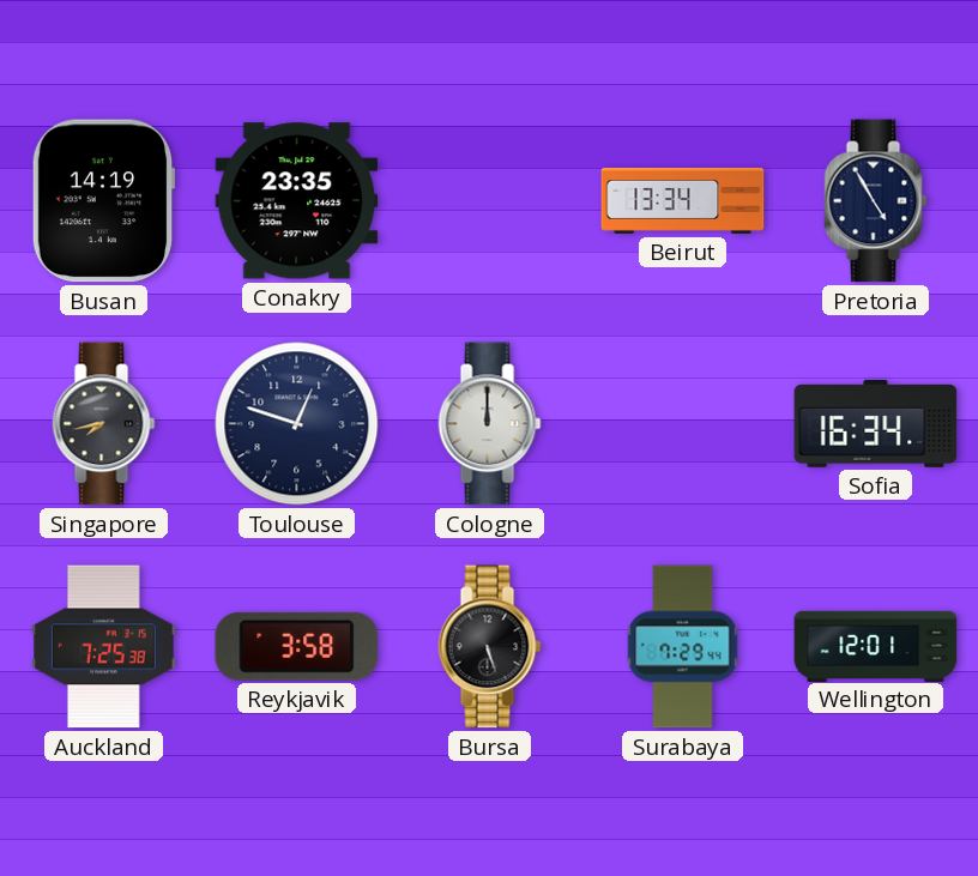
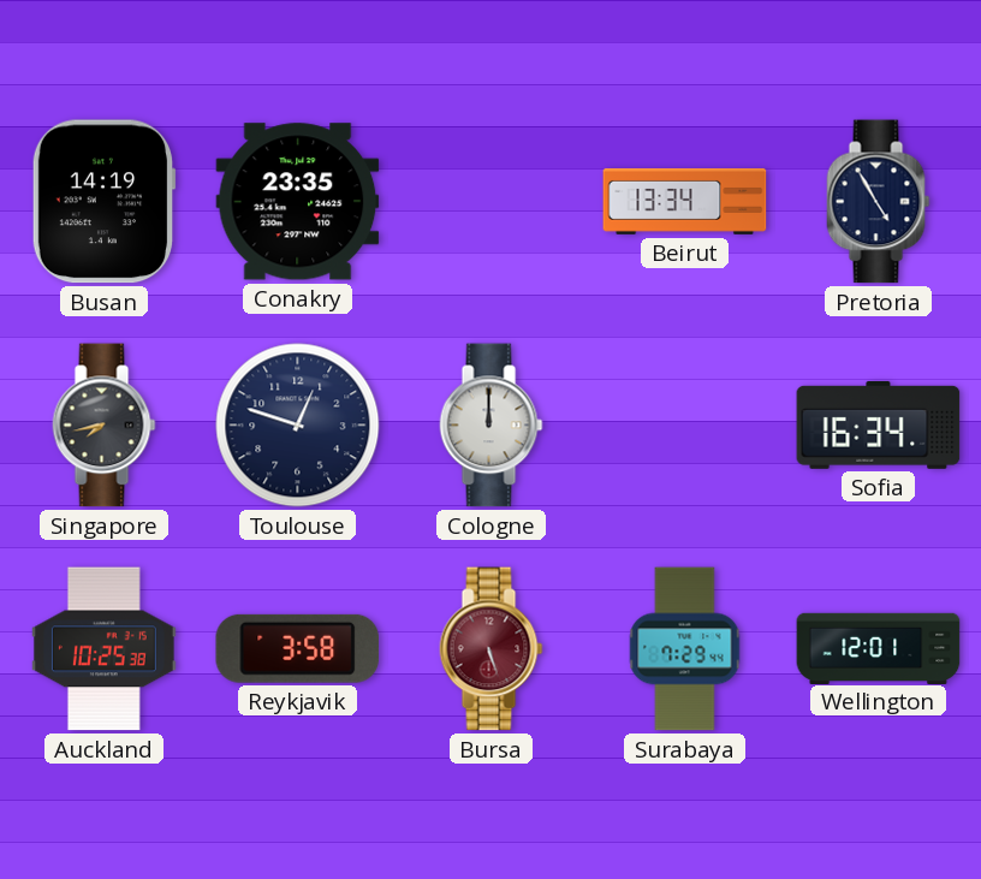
Auckland: 7:25 -> 10:25 (103, 649)
Bursa dial: black -> burgundy (492, 649)
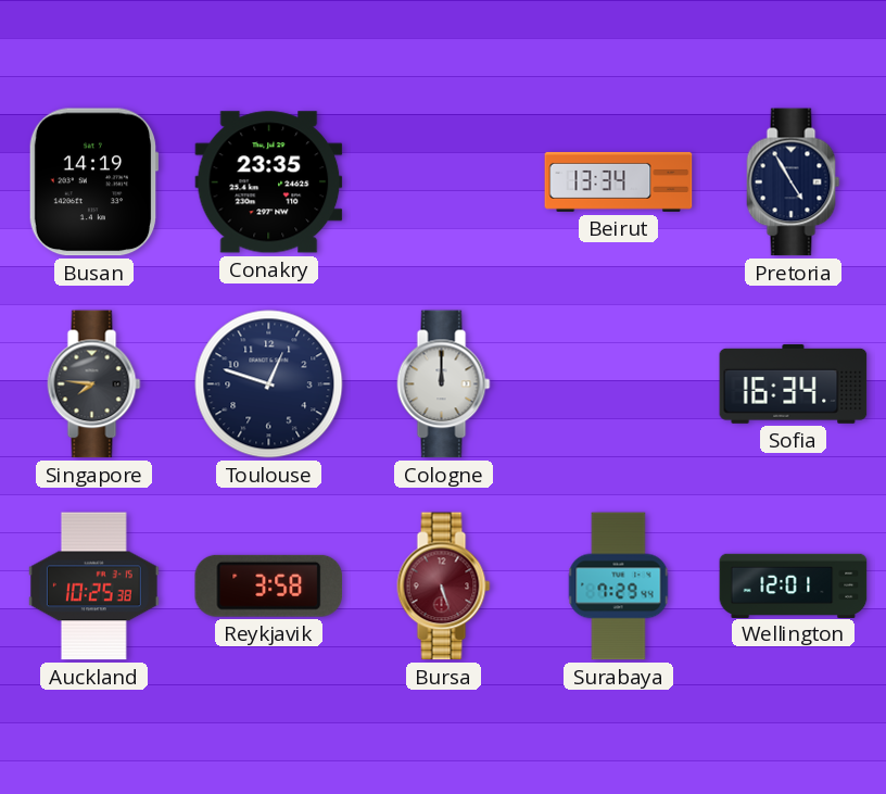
Singapore: 7:43 -> 7:46 (94, 385)
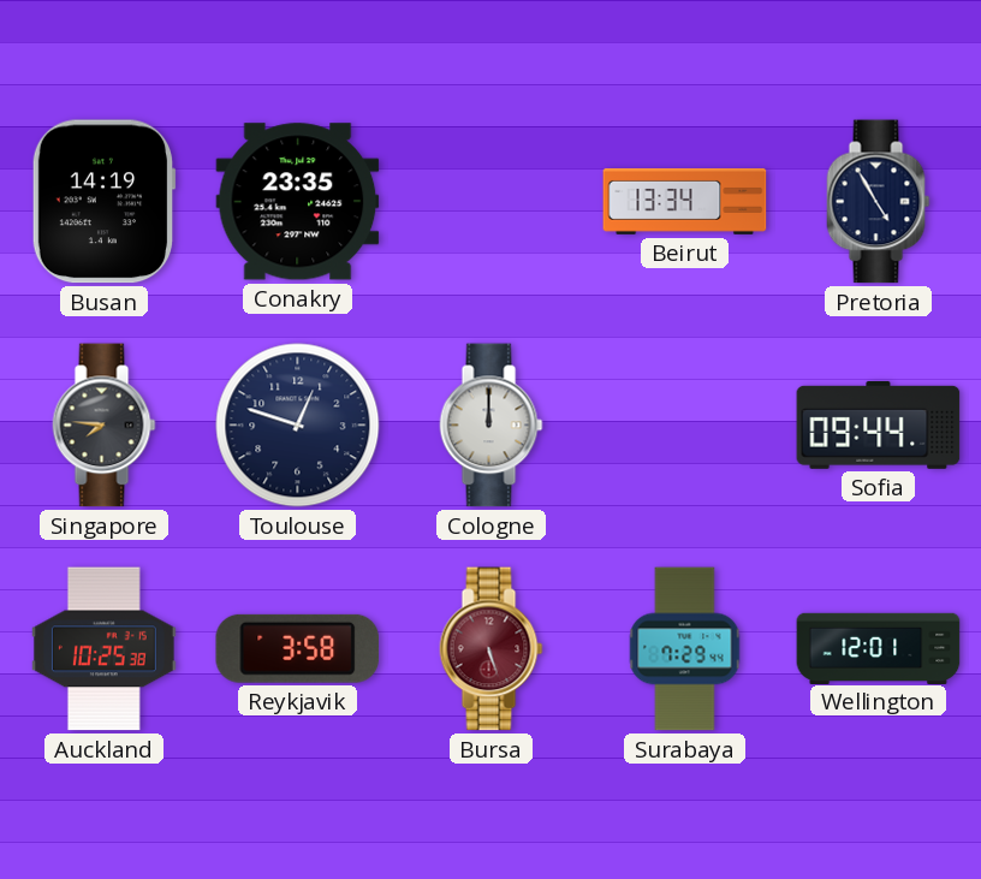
Sofia: 16:34 -> 09:44 (879, 424)
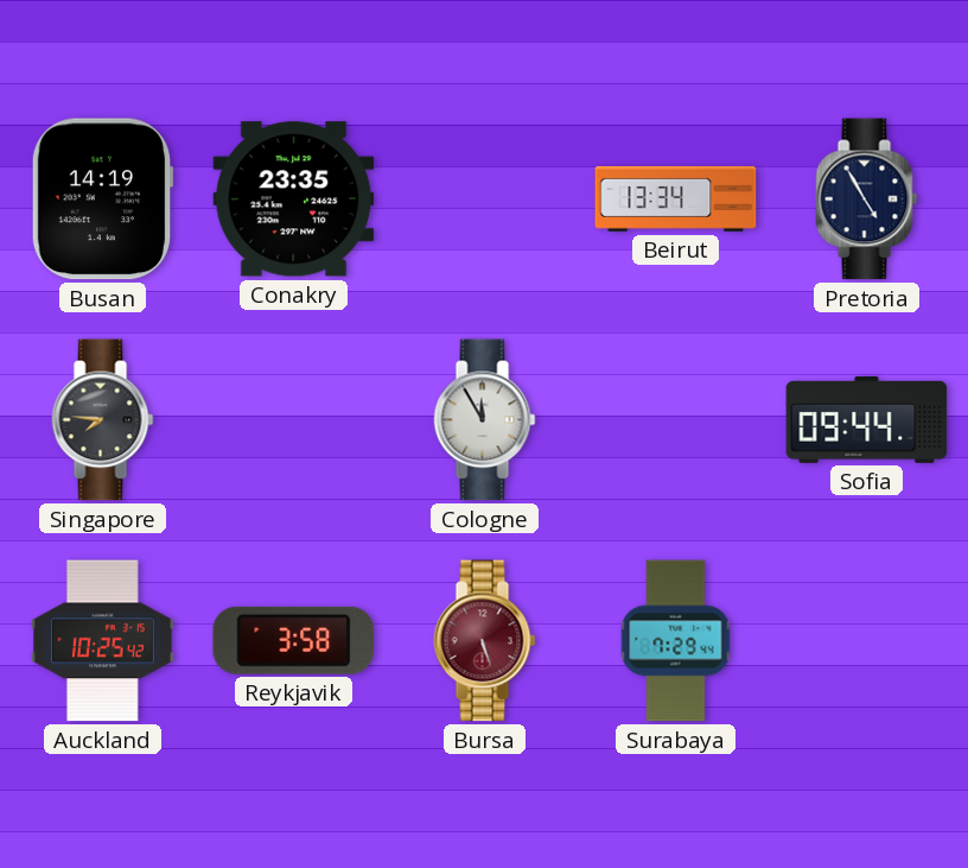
Toulouse: 12:48 -> none (298, 426)
Cologne: 12:00 -> 11:55 (485, 420)
Auckland: 10:25:38 -> 10:25:42 (102, 641)
Wellington: 12:01 -> none (879, 648)
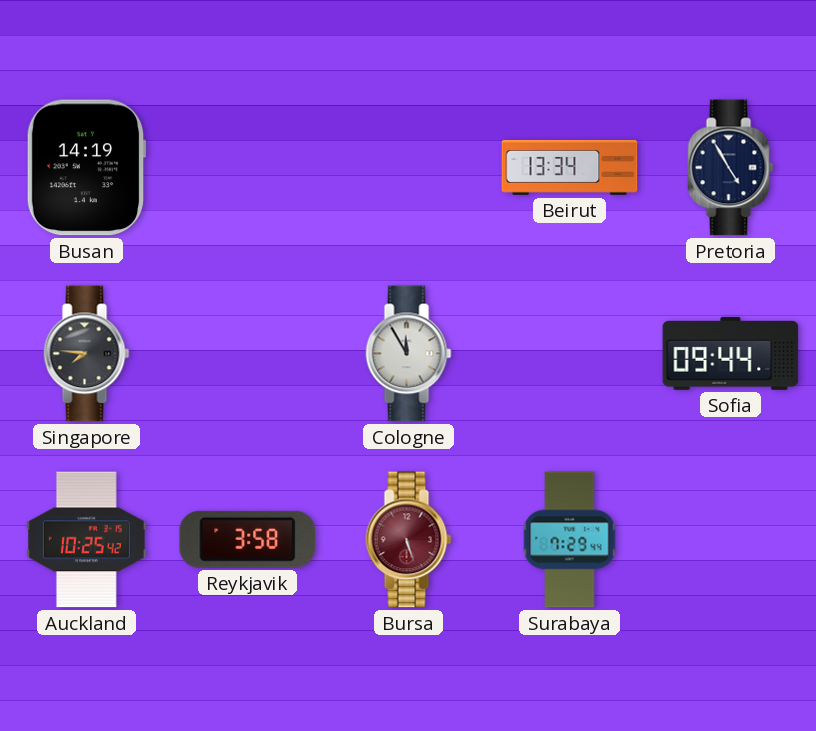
Conakry: 23:35 -> none (294, 199)
